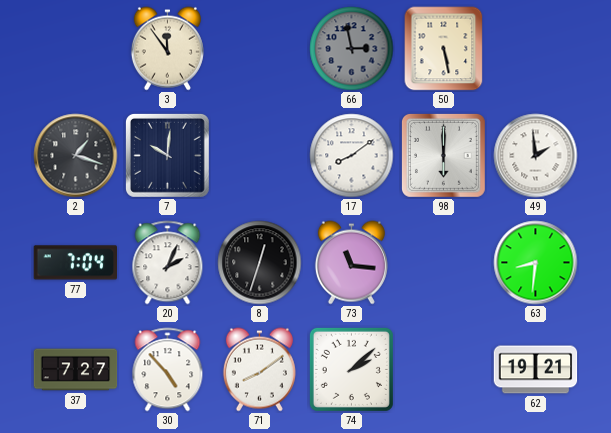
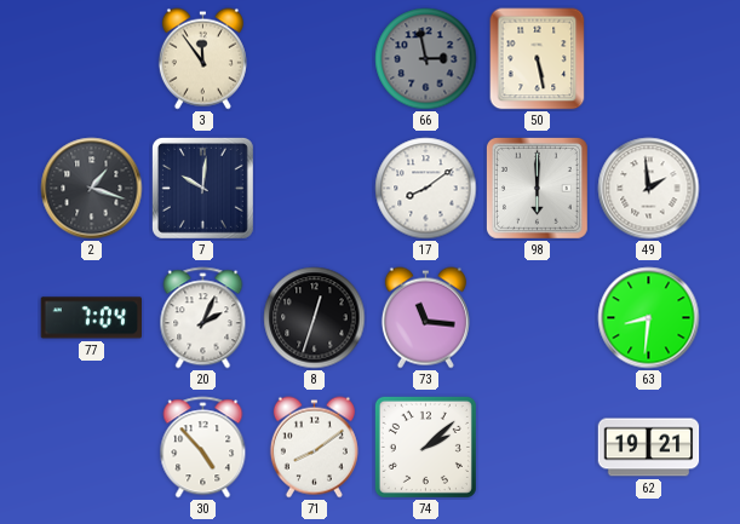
37: 7:27 -> none (76, 370)
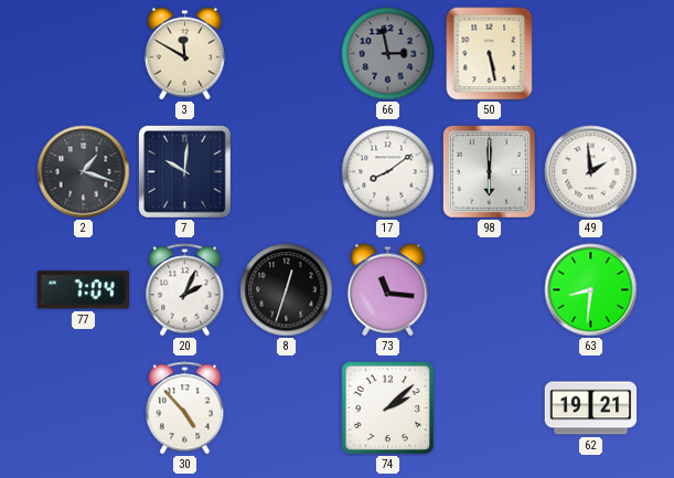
3: 11:54 -> 11:50 (184, 54)
71: 8:09 -> none (314, 448)
